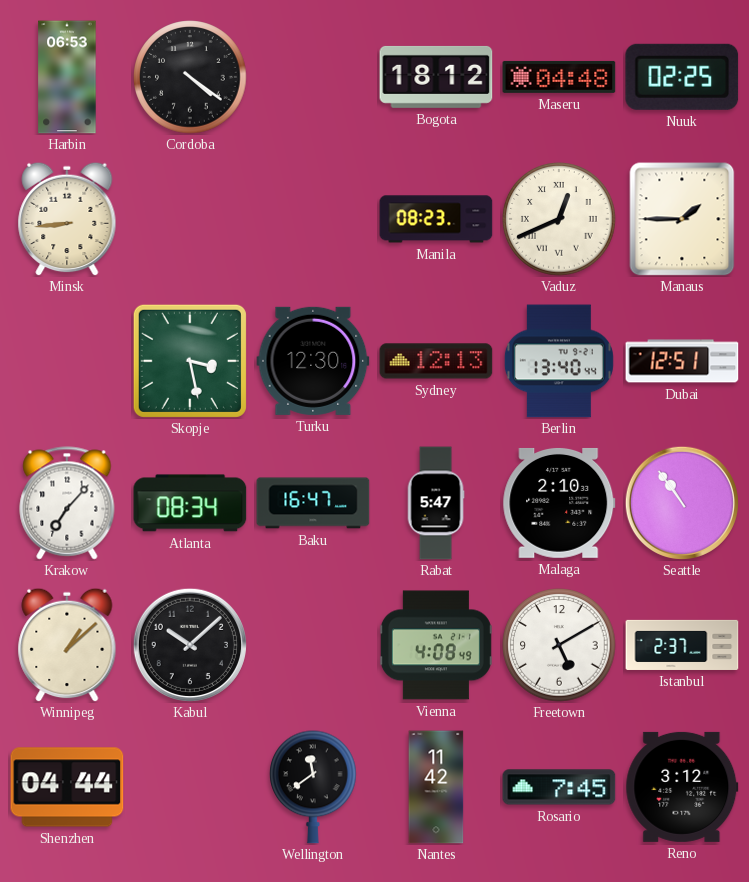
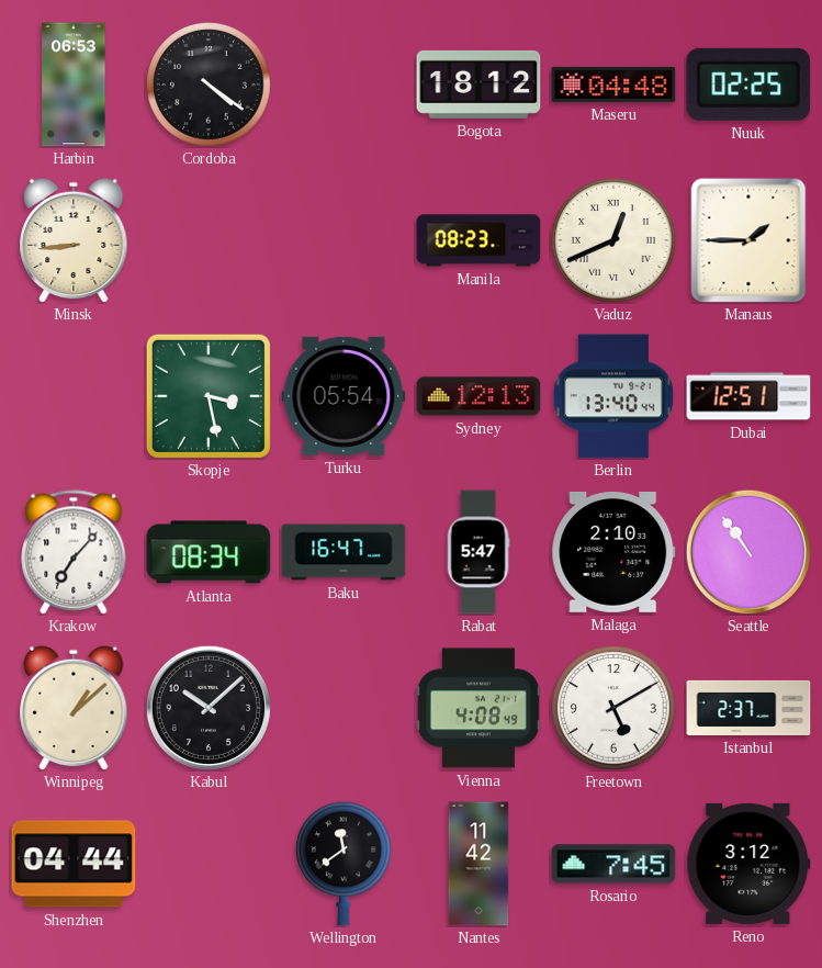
Turku: 12:30 -> 05:54 (344, 396)
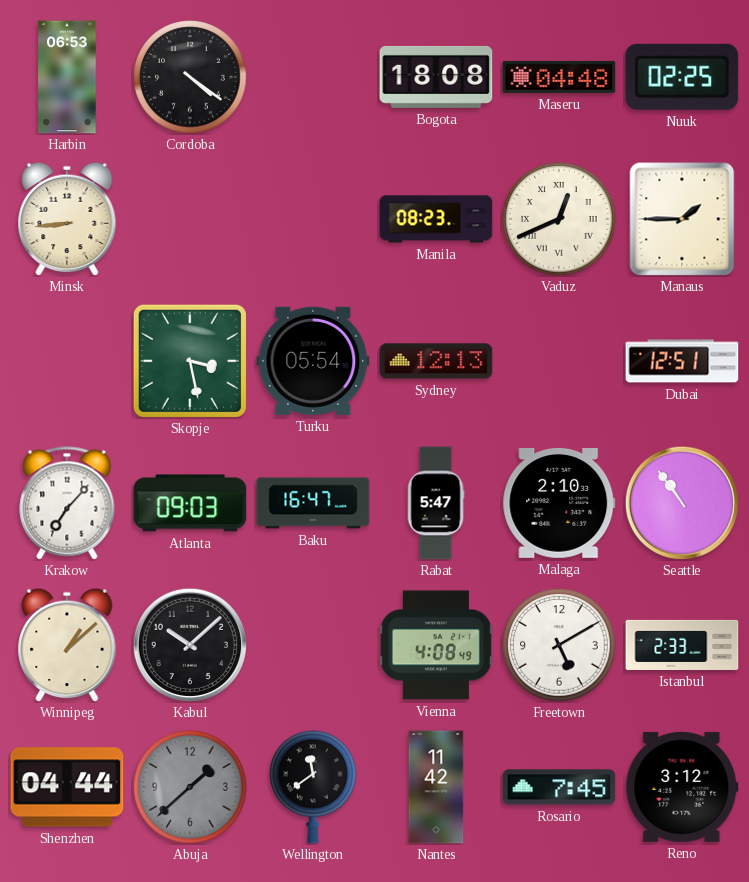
Bogota: 18:12 -> 18:08 (436, 77)
Berlin: 13:40 -> none (613, 396)
Atlanta: 08:34 -> 09:03 (190, 503)
Istanbul: 2:37 -> 2:33 (682, 645)
Abuja: none -> 1:38 (190, 787)
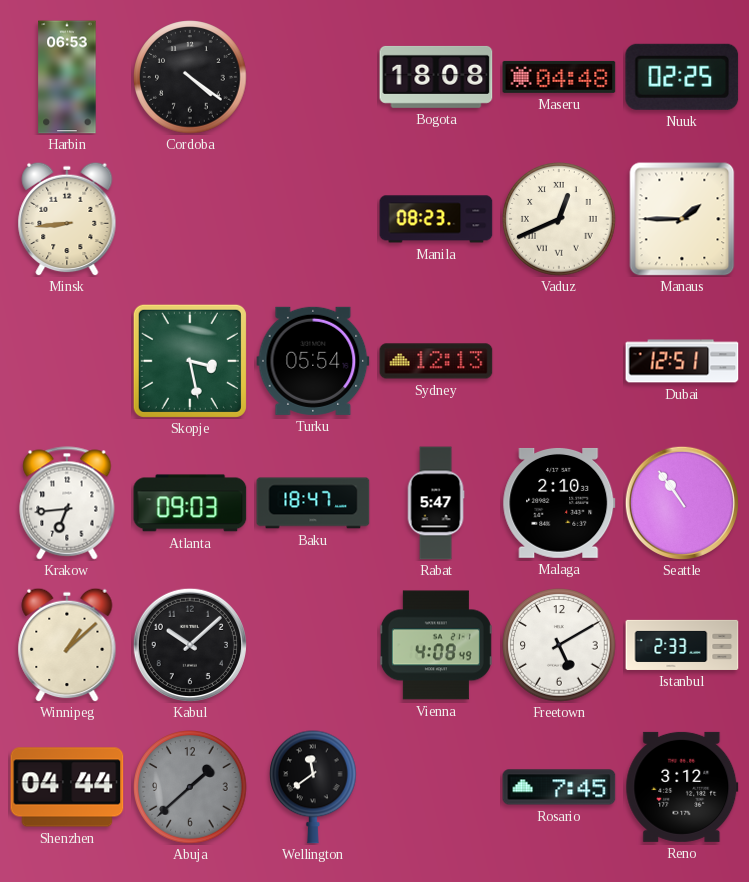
Krakow: 7:07 -> 6:44 (67, 503)
Baku: 16:47 -> 18:47 (313, 503)
Nantes: 11:42 -> none (436, 787)
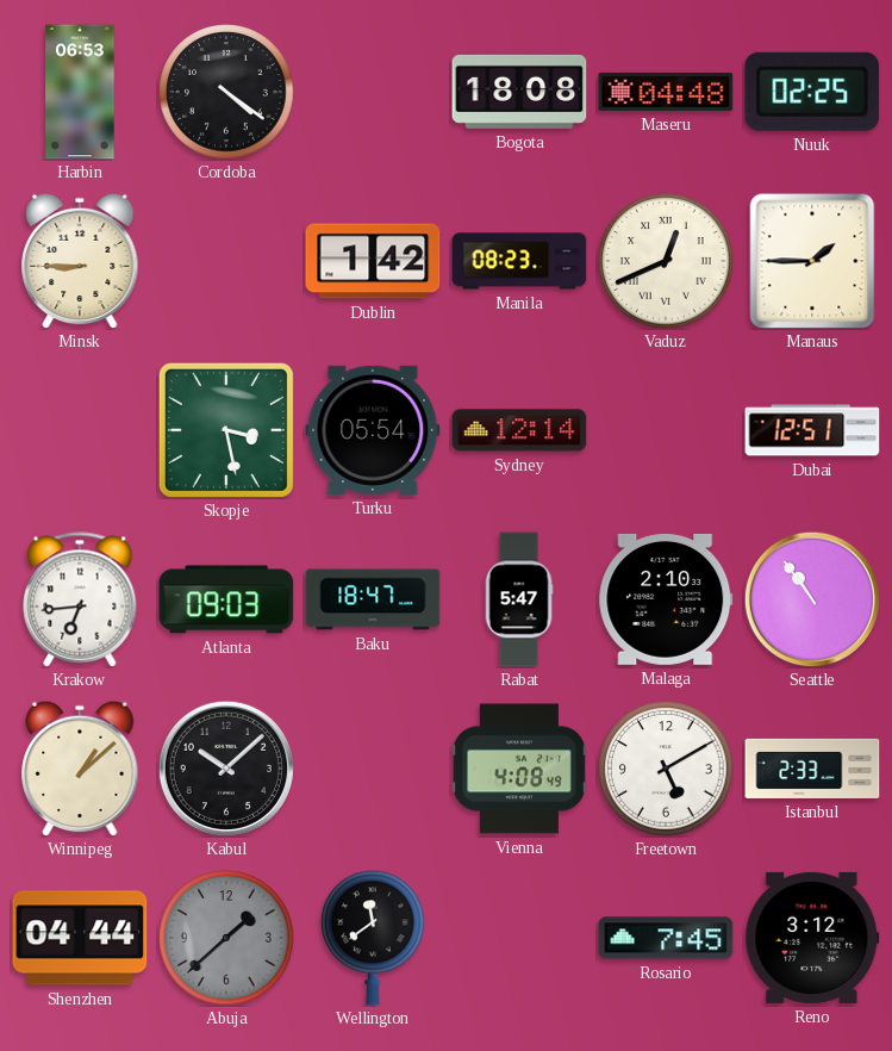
Minsk: 8:44 -> 8:45 (80, 261)
Dublin: none -> 1:42 (373, 261)
Sydney: 12:13 -> 12:14 (519, 430)
